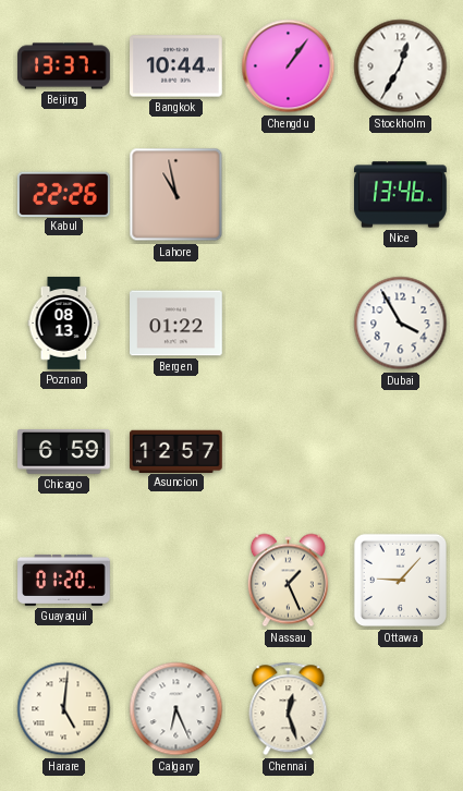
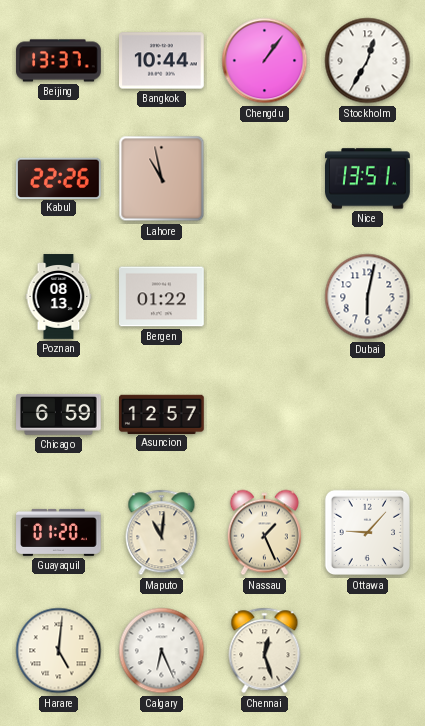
Nice: 13:46 -> 13:51 (368, 179)
Dubai: 3:55 -> 6:02 (368, 297)
Maputo: none -> 11:01 (162, 533)
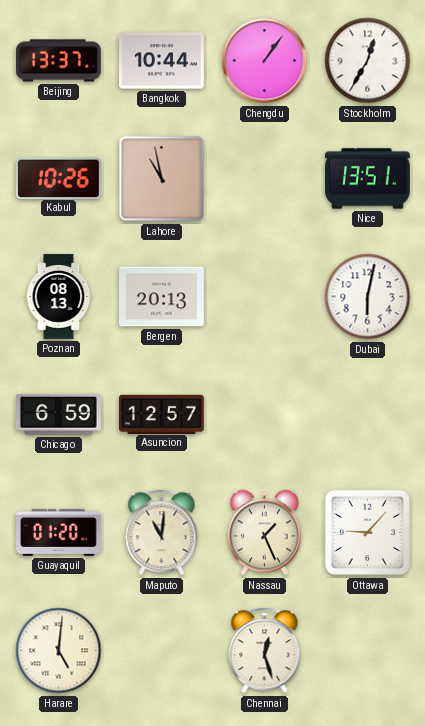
Kabul: 22:26 -> 10:26 (59, 178)
Bergen: 01:22 -> 20:13 (162, 297)
Calgary: 6:26 -> none (162, 651)
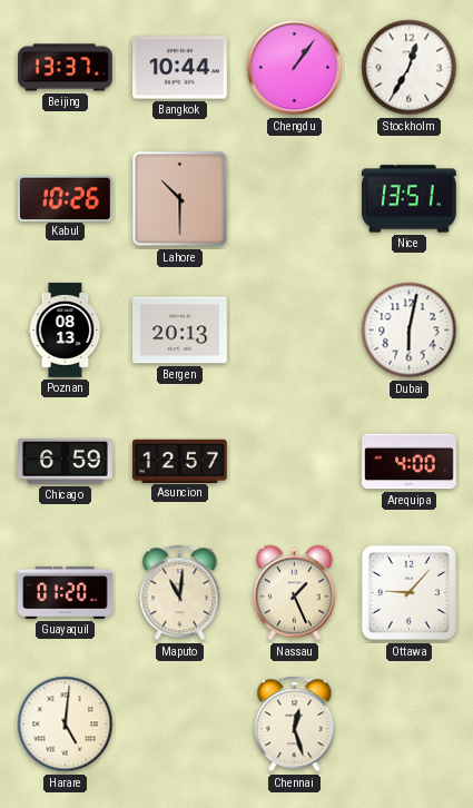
Lahore: 10:58 -> 10:30 (180, 199)
Arequipa: none -> 4:00 (410, 462)
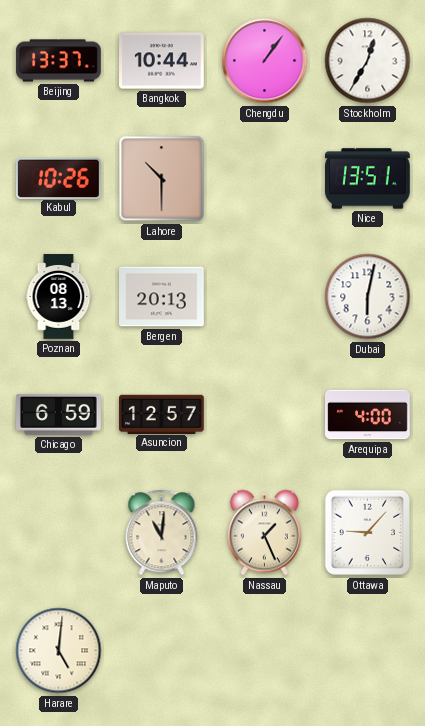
Guayaquil: 01:20 -> none (66, 592)
Chennai: 12:27 -> none (295, 725)
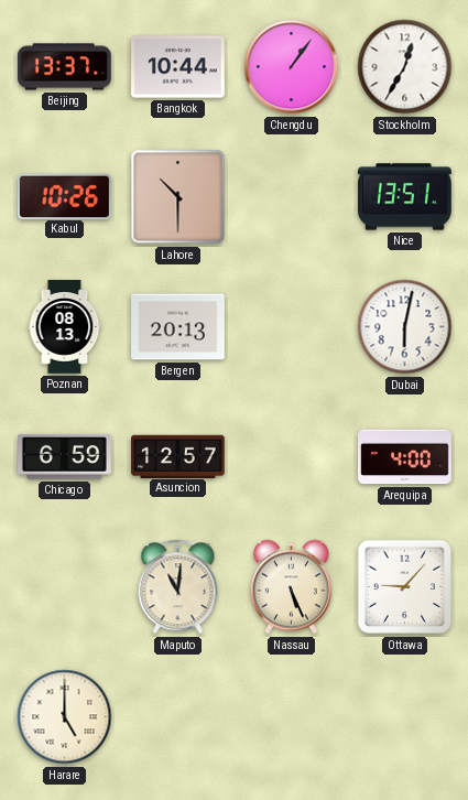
Nassau: 1:26 -> 5:26 (291, 587)
Harare: 5:01 -> 5:00 (65, 717)
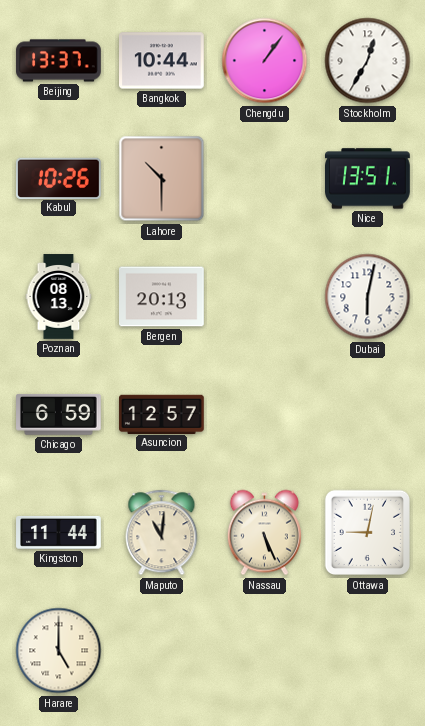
Arequipa: 4:00 -> none (405, 457)
Kingston: none -> 11:44 (59, 532)
Ottawa: 9:07 -> 9:02 (368, 533)
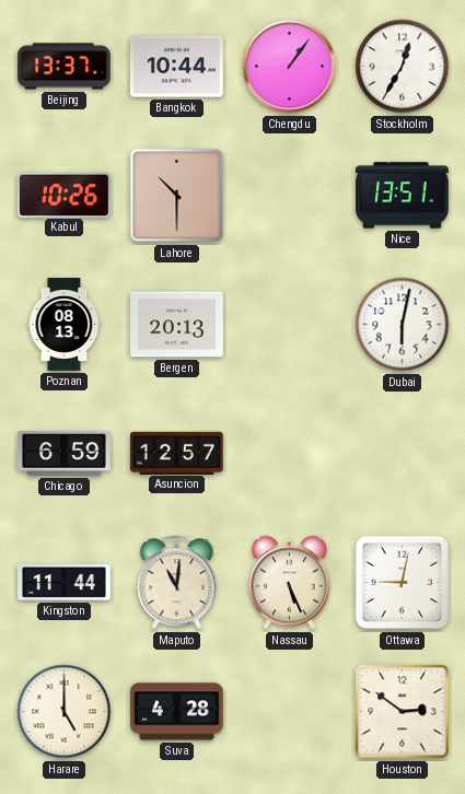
Suva: none -> 4:28 (177, 712)
Houston: none -> 2:51 (403, 712)
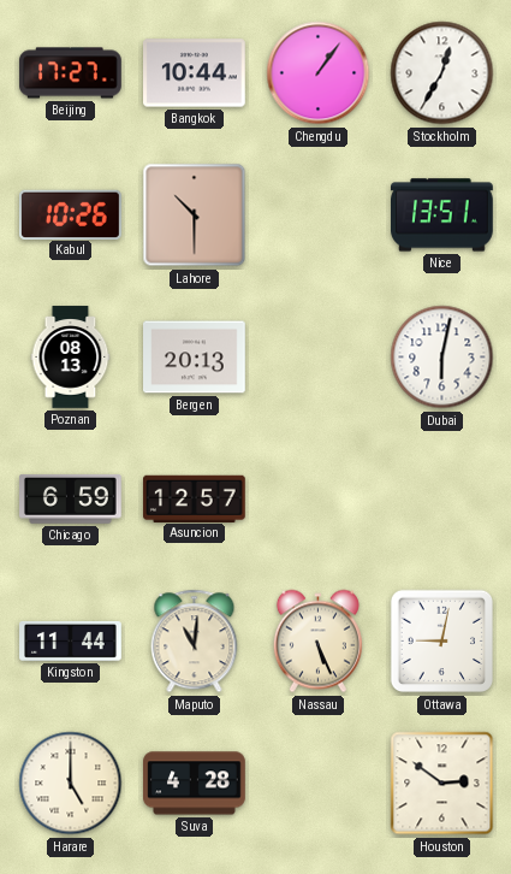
Beijing: 13:37 -> 17:27 (71, 73)
